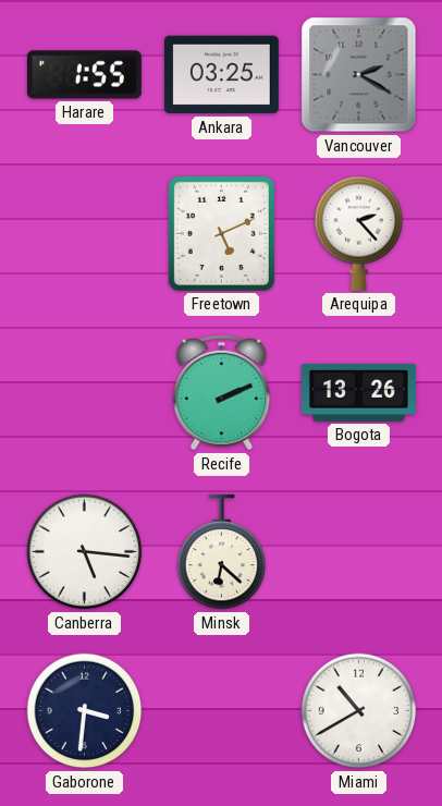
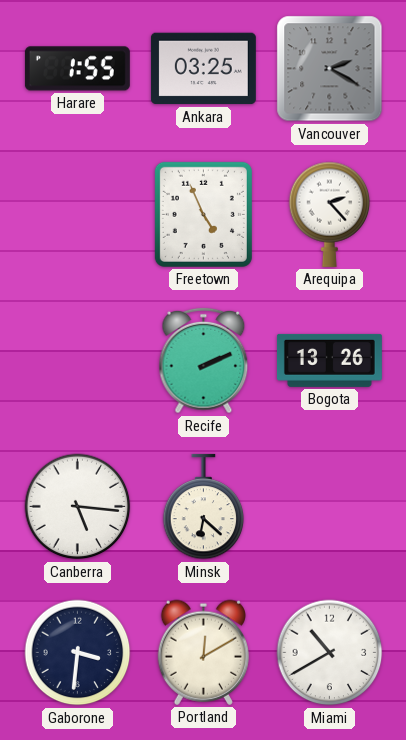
Freetown: 5:11 -> 4:56 (203, 214)
Portland: none -> 12:10 (203, 652)
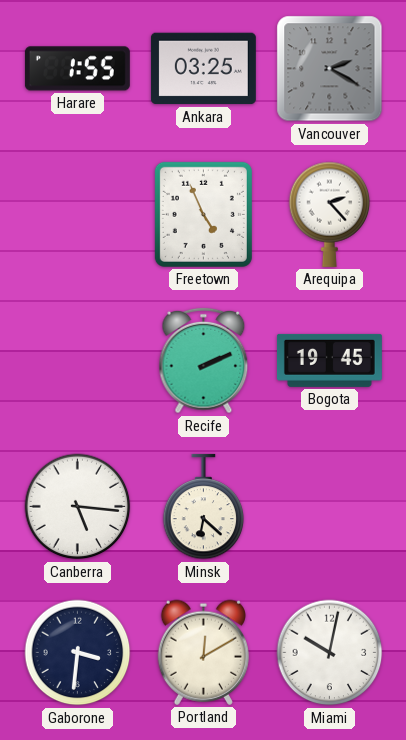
Bogota: 13:26 -> 19:45 (329, 360)
Miami: 10:40 -> 10:02 (330, 653)
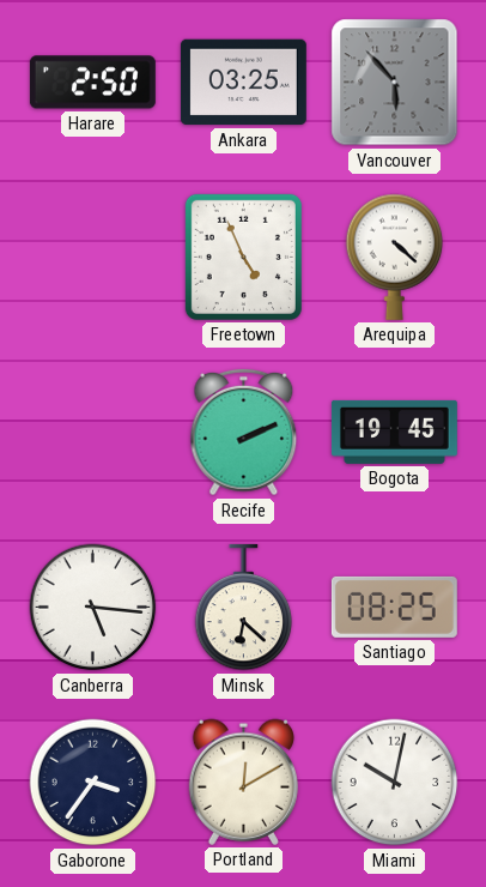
Harare: 1:55 -> 2:50 (92, 83)
Vancouver: 2:20 -> 5:53 (395, 83)
Arequipa: 2:23 -> 4:22 (395, 257)
Santiago: none -> 08:25 (394, 607)
Gaborone: 3:31 -> 3:36 (93, 783)
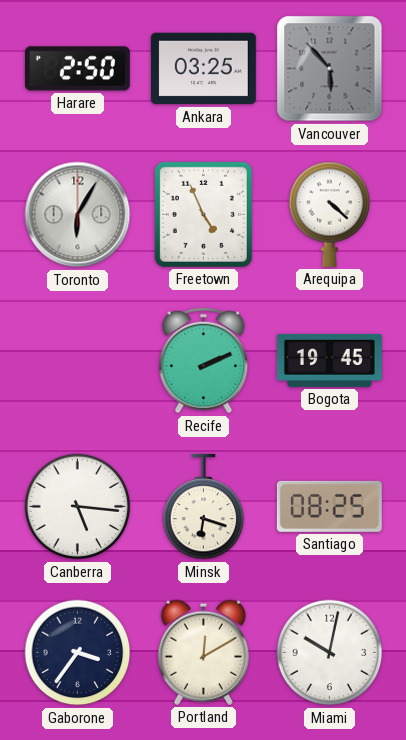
Toronto: none -> 6:05 (78, 215)
Minsk: 6:22 -> 6:18 (204, 507)
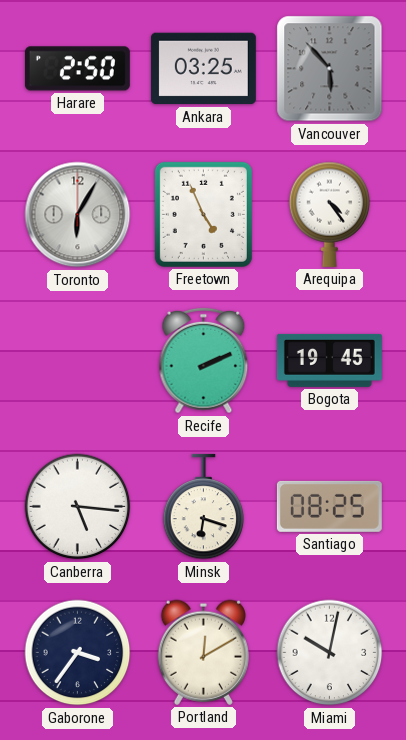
Arequipa: 4:22 -> 4:24 (330, 214)
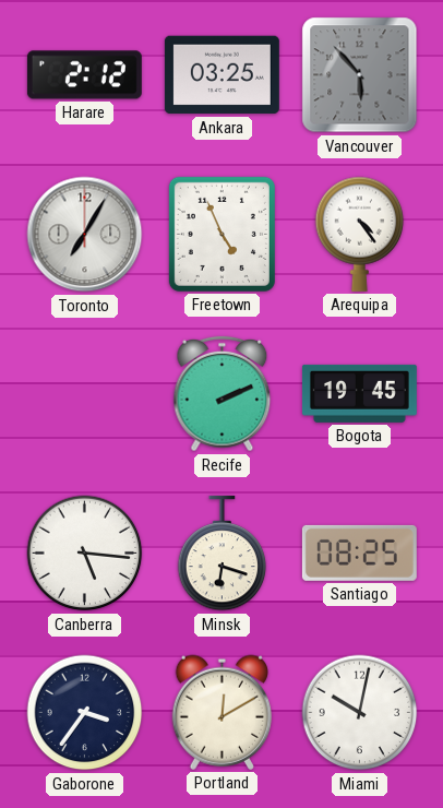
Harare: 2:50 -> 2:12 (84, 75)
Toronto: 6:05 -> 7:05 (85, 235)
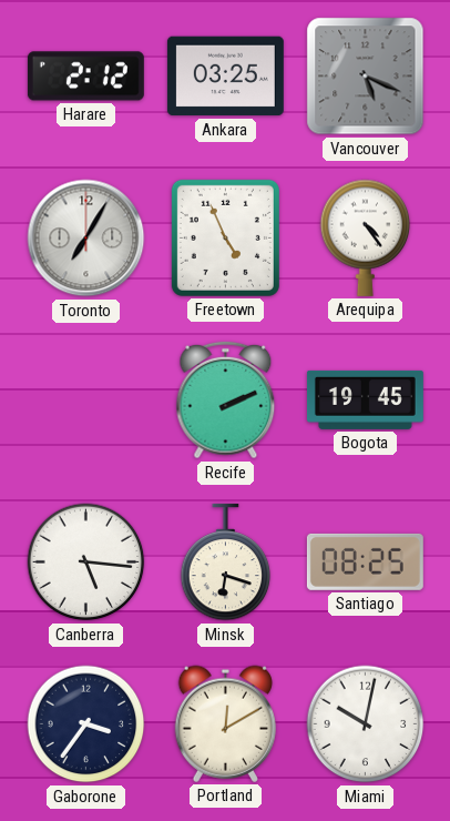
Vancouver: 5:53 -> 5:19 (366, 77)
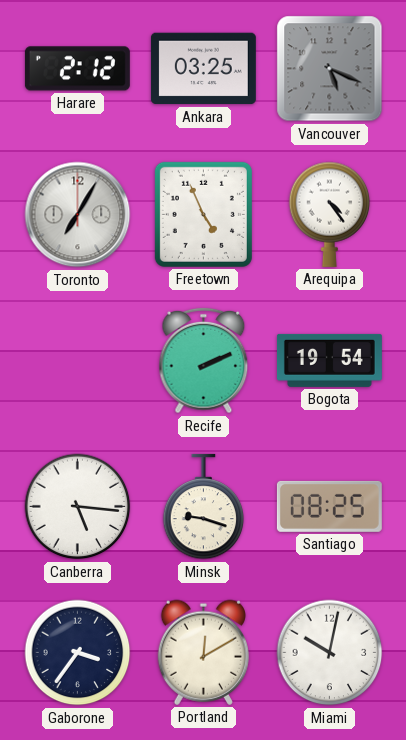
Bogota: 19:45 -> 19:54 (329, 360)
Minsk: 6:18 -> 9:18 (204, 507)
